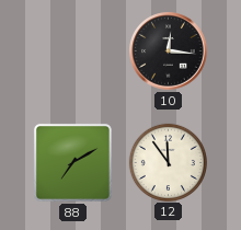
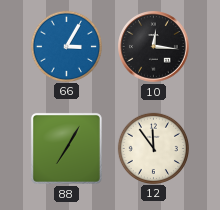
66: none -> 3:05 (66, 46)
88: 7:10 -> 7:05 (66, 148)
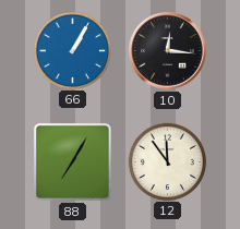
66: 3:05 -> 1:05 (72, 50)
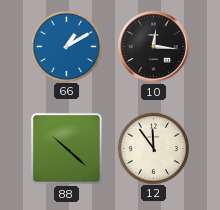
66: 1:05 -> 1:10 (66, 46)
88: 7:05 -> 10:22 (66, 148)
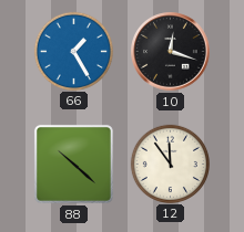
66: 1:10 -> 1:25 (73, 51)
10: 12:16 -> 12:18 (171, 52)
